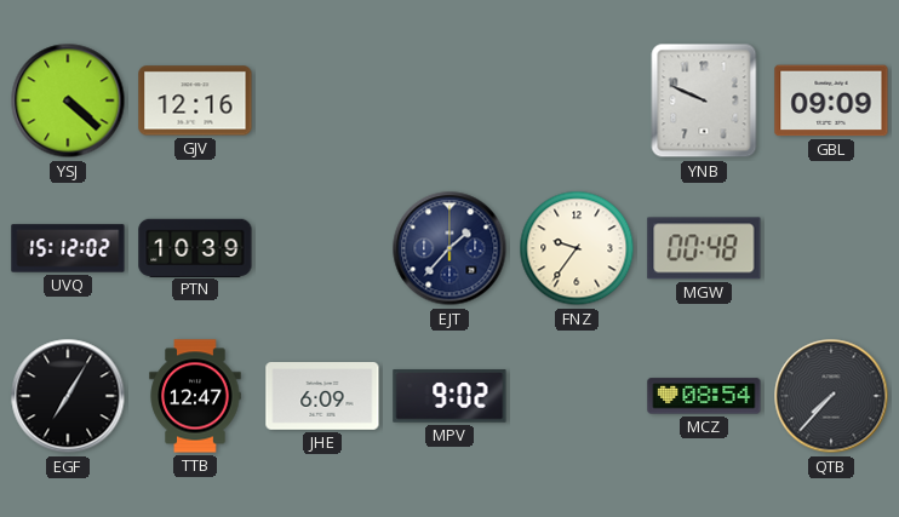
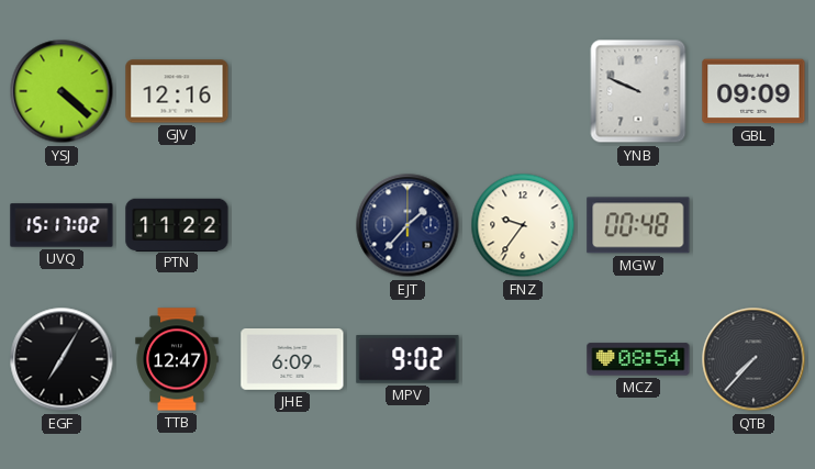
UVQ: 15:12 -> 15:17 (62, 225)
PTN: 10:39 -> 11:22 (177, 224)
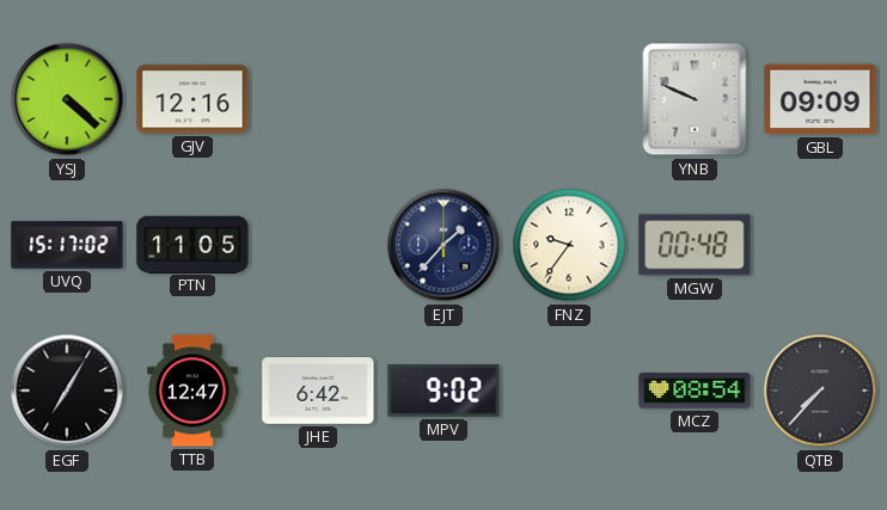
PTN: 11:22 -> 11:05 (192, 244)
JHE: 6:09 -> 6:42 (318, 392)
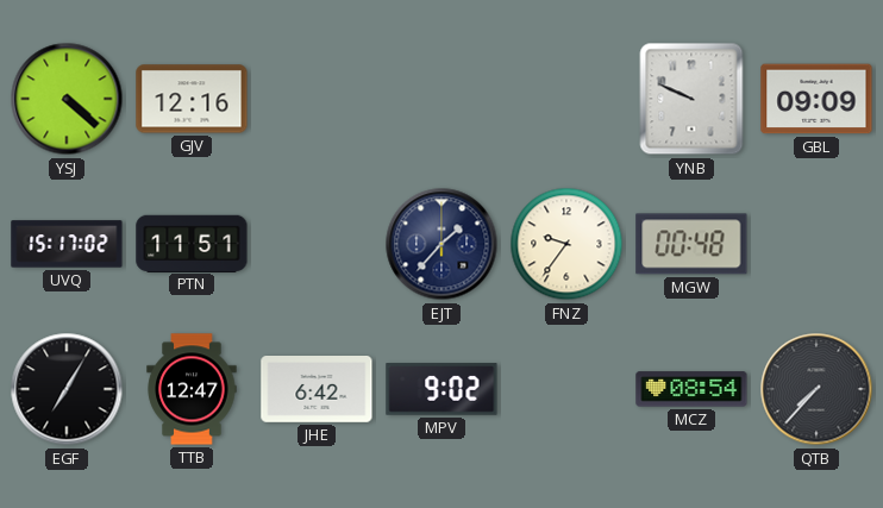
PTN: 11:05 -> 11:51 (192, 243)
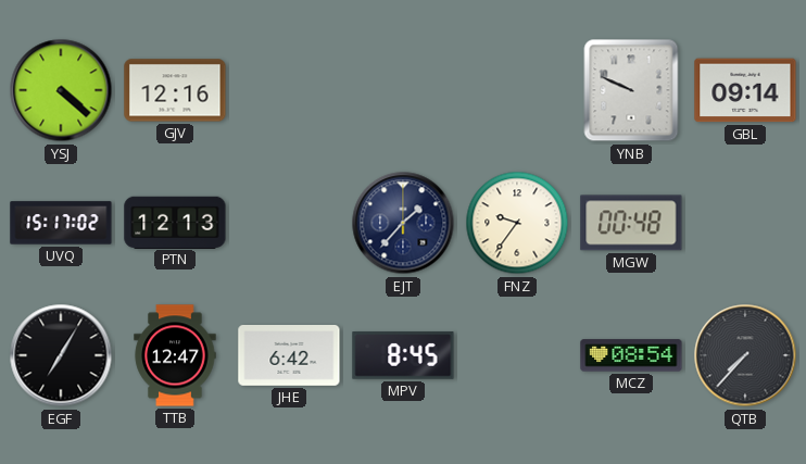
GBL: 09:09 -> 09:14 (745, 90)
PTN: 11:51 -> 12:13 (175, 222)
MPV: 9:02 -> 8:45 (403, 355)
